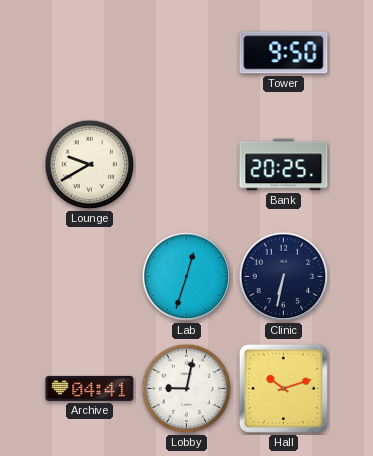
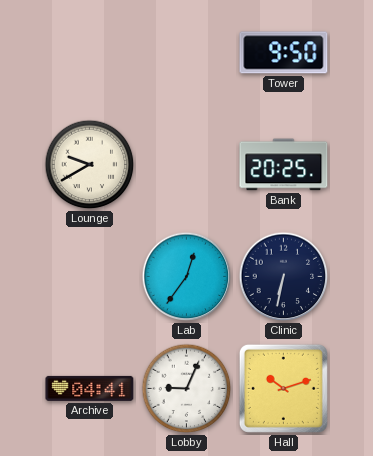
Lab: 12:33 -> 12:36 (187, 277)
Lobby: 9:02 -> 9:04 (187, 389)
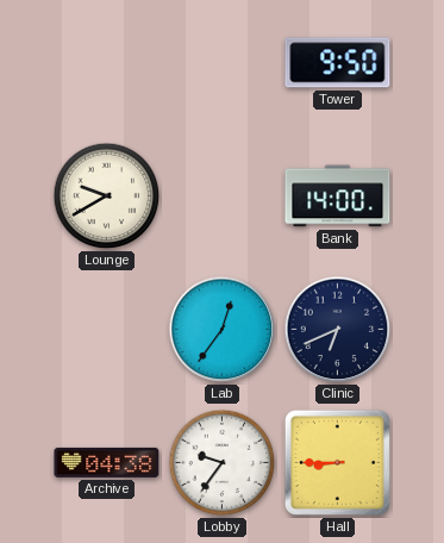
Bank: 20:25 -> 14:00 (338, 196)
Clinic: 6:32 -> 6:41 (338, 330)
Archive: 04:41 -> 04:38 (107, 462)
Lobby: 9:04 -> 9:36 (223, 463)
Hall: 10:12 -> 8:45 (337, 462)
